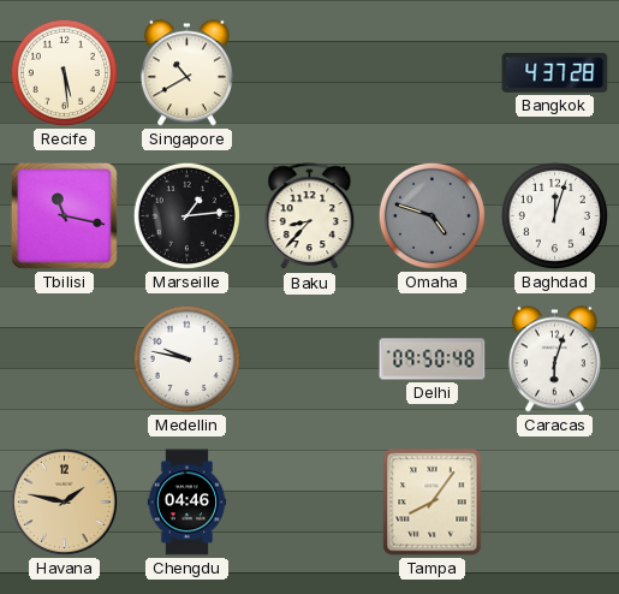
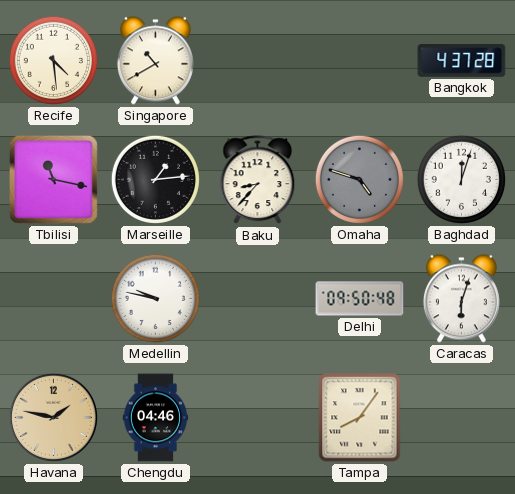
Recife: 5:29 -> 4:29 (53, 60)
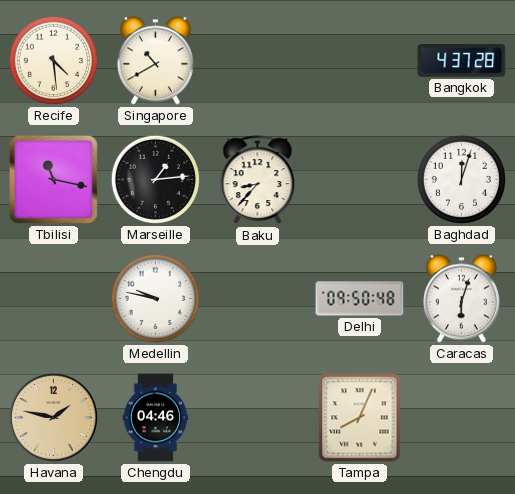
Omaha: 4:48 -> none (359, 179)
Tampa: 8:06 -> 8:04 (360, 418)
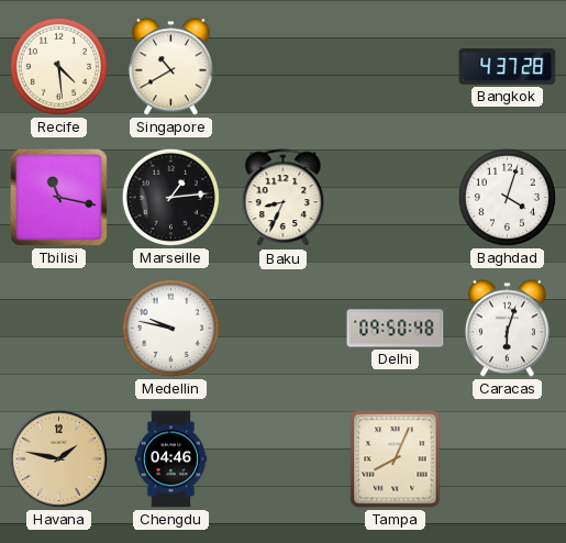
Baku: 8:37 -> 8:34 (284, 198)
Baghdad: 12:03 -> 4:03 (507, 197)
